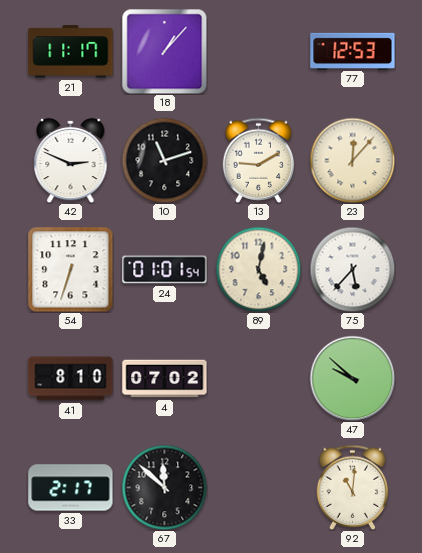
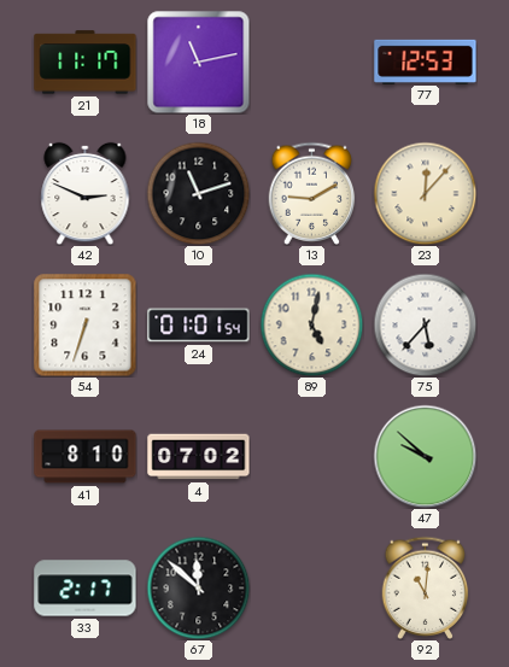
18: 1:07 -> 11:13 (198, 62)
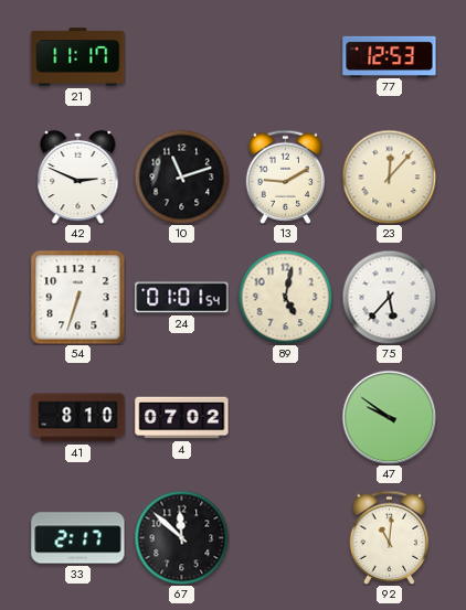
18: 11:13 -> none (198, 62)
47: 9:52 -> 9:51 (389, 417)
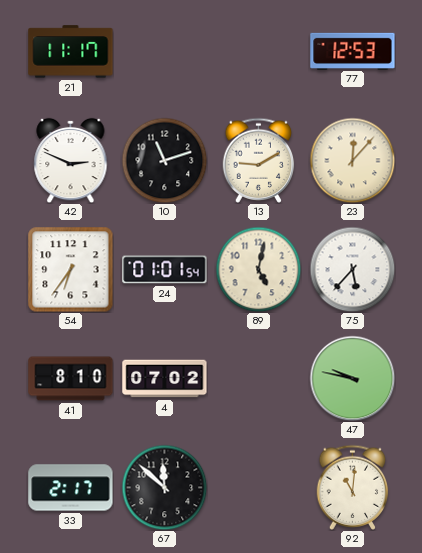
54: 6:33 -> 6:36 (71, 270)
47: 9:51 -> 9:47 (352, 378)
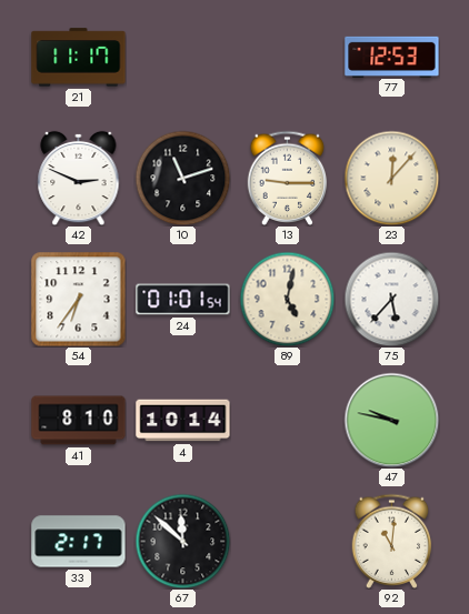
13: 9:10 -> 9:15 (288, 178)
4: 07:02 -> 10:14 (183, 421)
